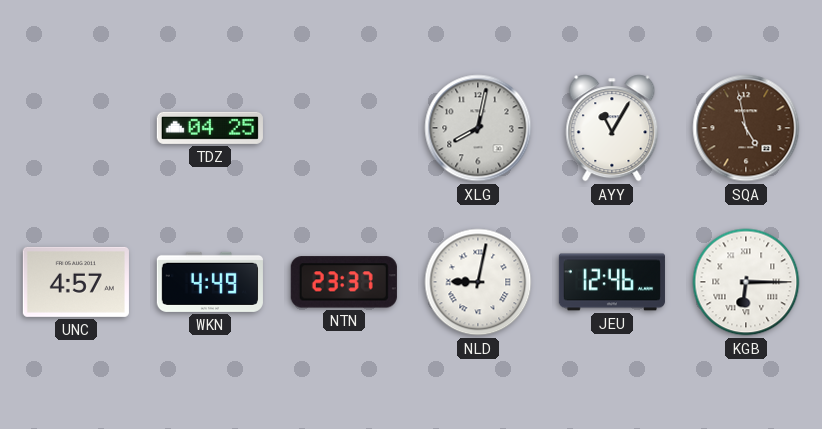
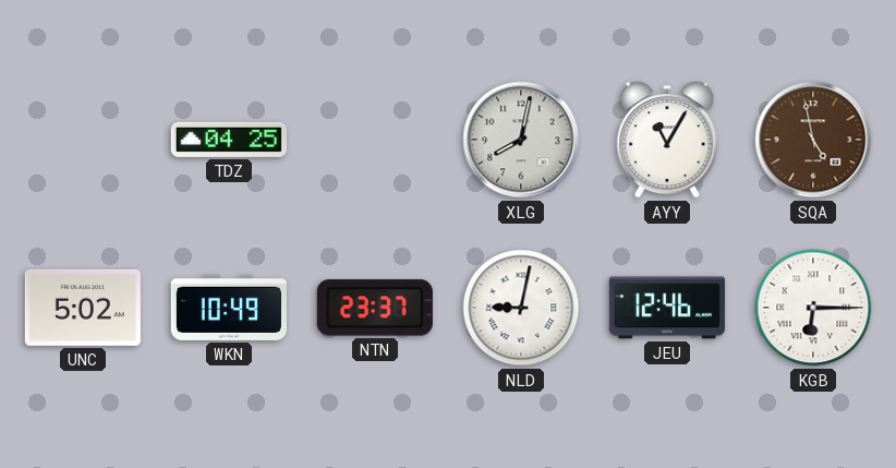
UNC: 4:57 -> 5:02 (83, 308)
WKN: 4:49 -> 10:49 (229, 308)
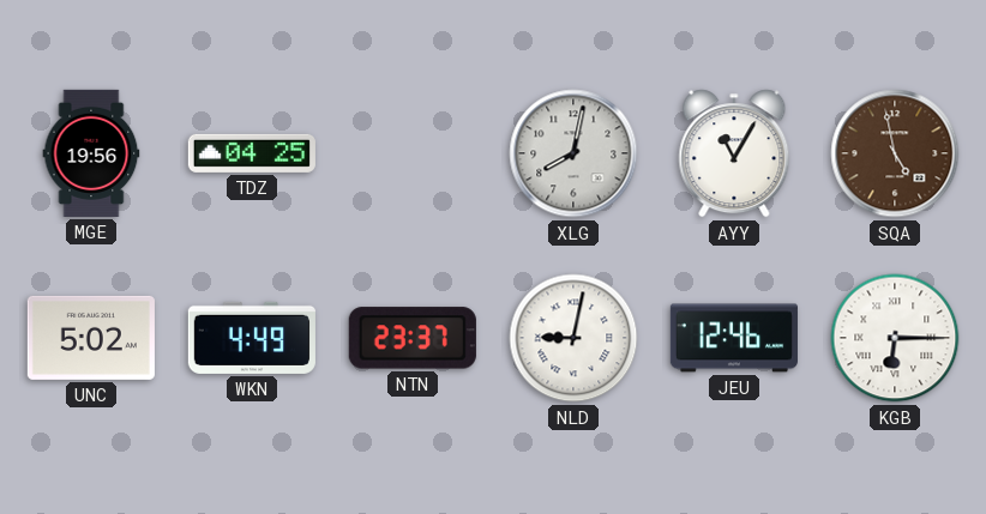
MGE: none -> 19:56 (91, 153)
WKN: 10:49 -> 4:49 (252, 338)
